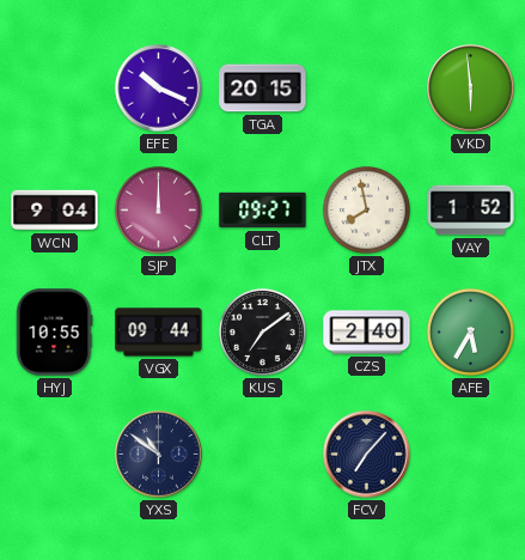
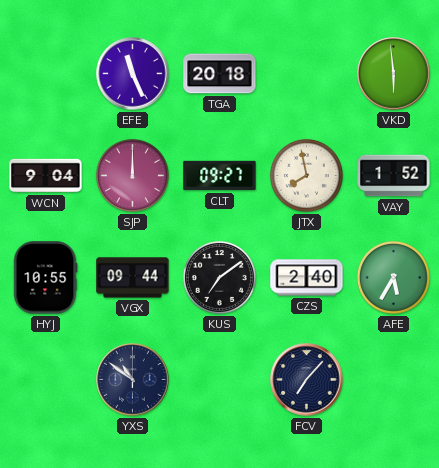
EFE: 10:19 -> 11:26 (133, 74)
TGA: 20:15 -> 20:18 (220, 74)
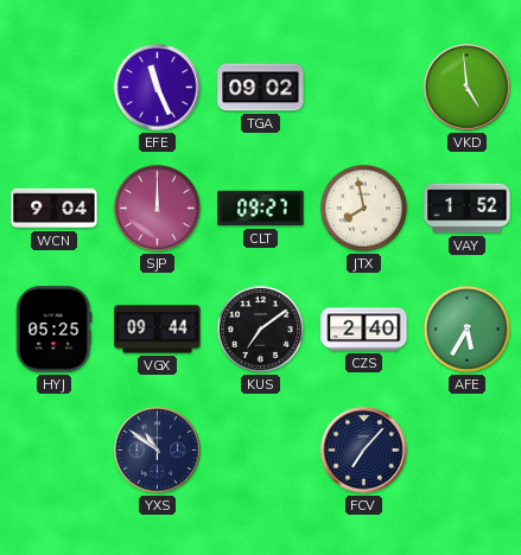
TGA: 20:18 -> 09:02 (261, 88)
VKD: 5:59 -> 4:59 (468, 88)
HYJ: 10:55 -> 05:25 (53, 330)
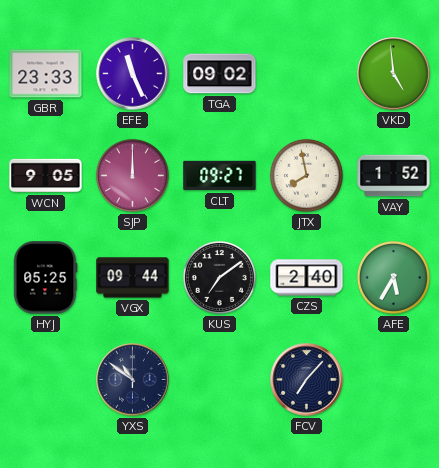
GBR: none -> 23:33 (46, 74)
WCN: 9:04 -> 9:05 (46, 176)
